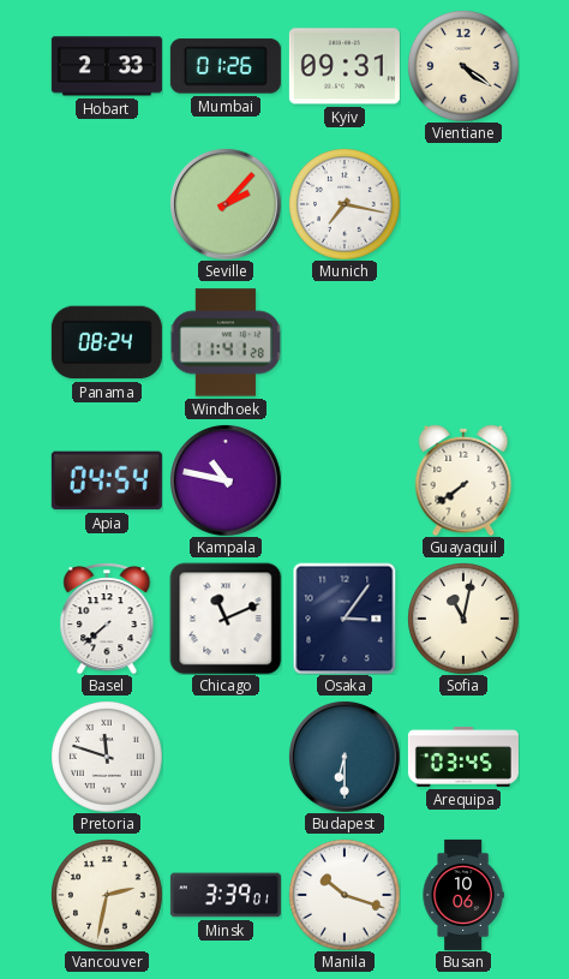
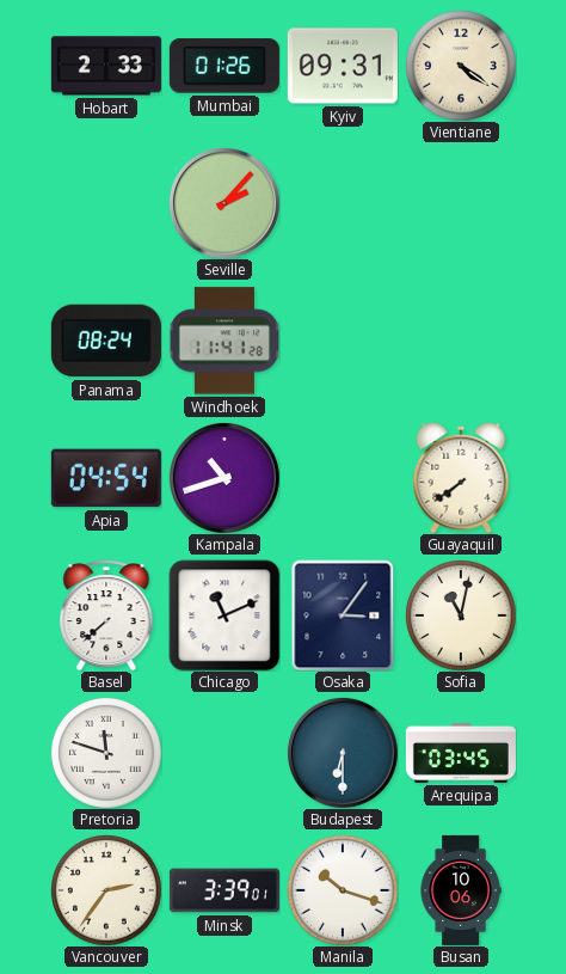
Munich: 7:17 -> none (345, 204)
Kampala: 10:47 -> 10:42 (224, 478)
Vancouver: 2:32 -> 2:36 (106, 890)
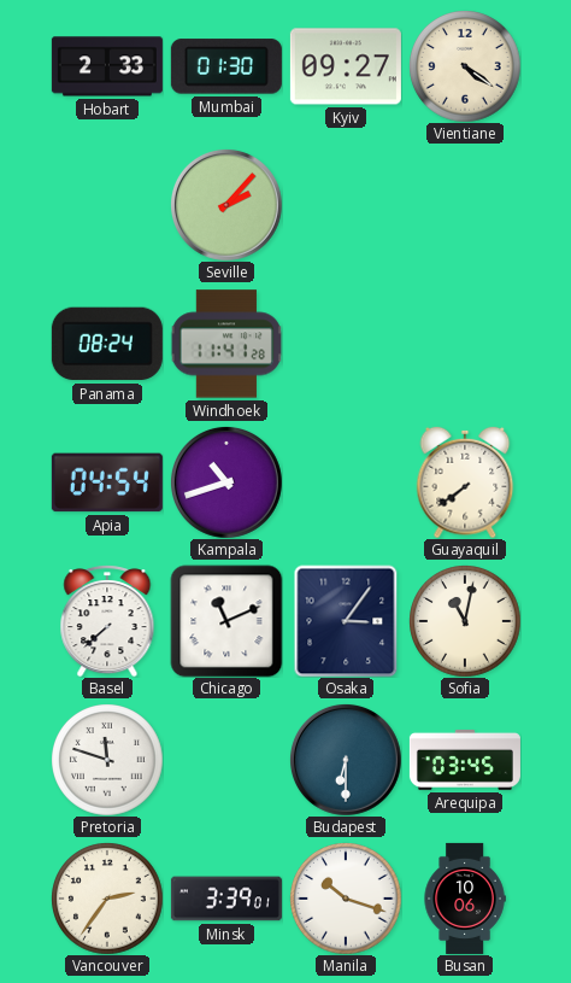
Mumbai: 01:26 -> 01:30 (226, 66)
Kyiv: 09:31 -> 09:27 (346, 66)
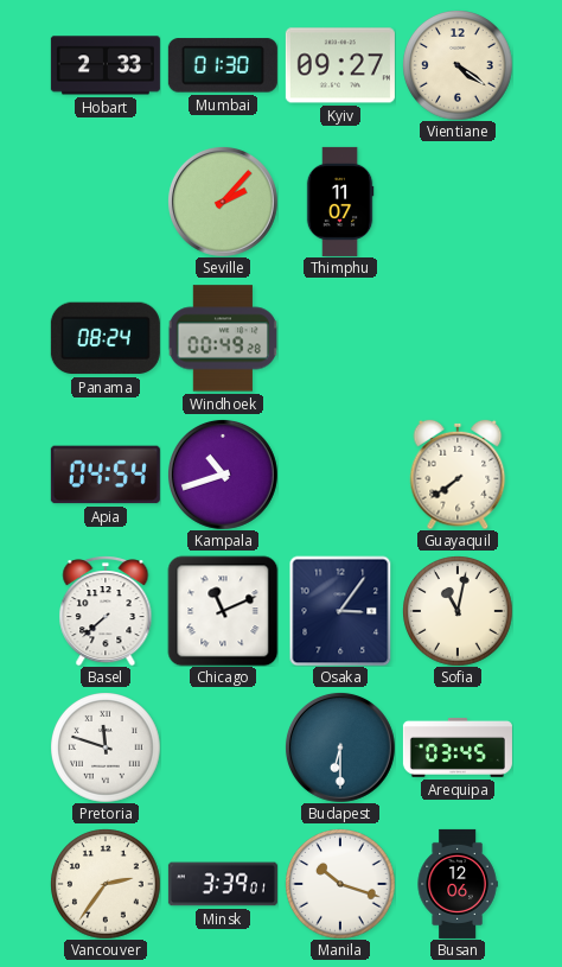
Thimphu: none -> 11:07 (340, 202)
Windhoek: 11:41 -> 00:49 (222, 338)
Busan: 10:06 -> 12:06 (458, 884)
